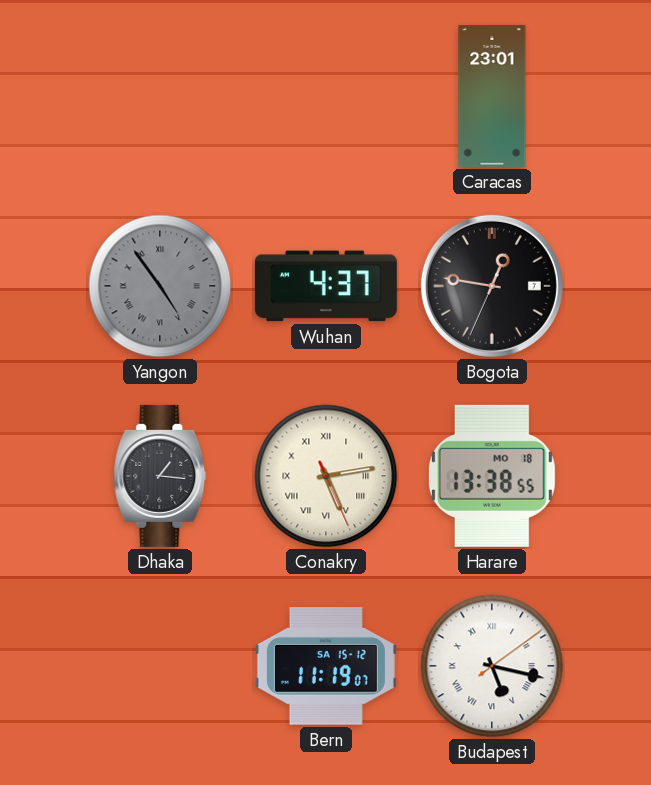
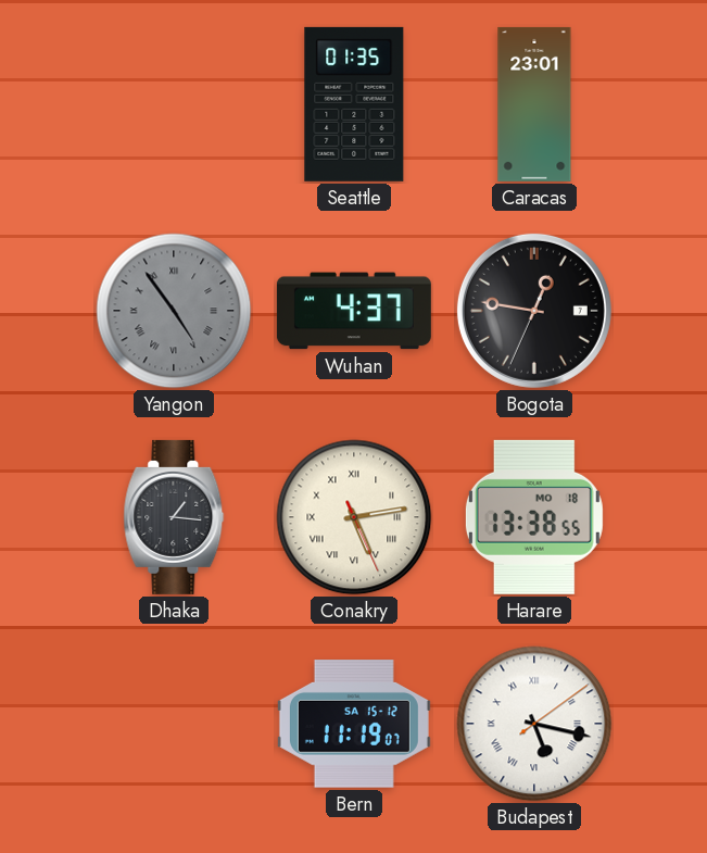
Seattle: none -> 01:35 (354, 104)
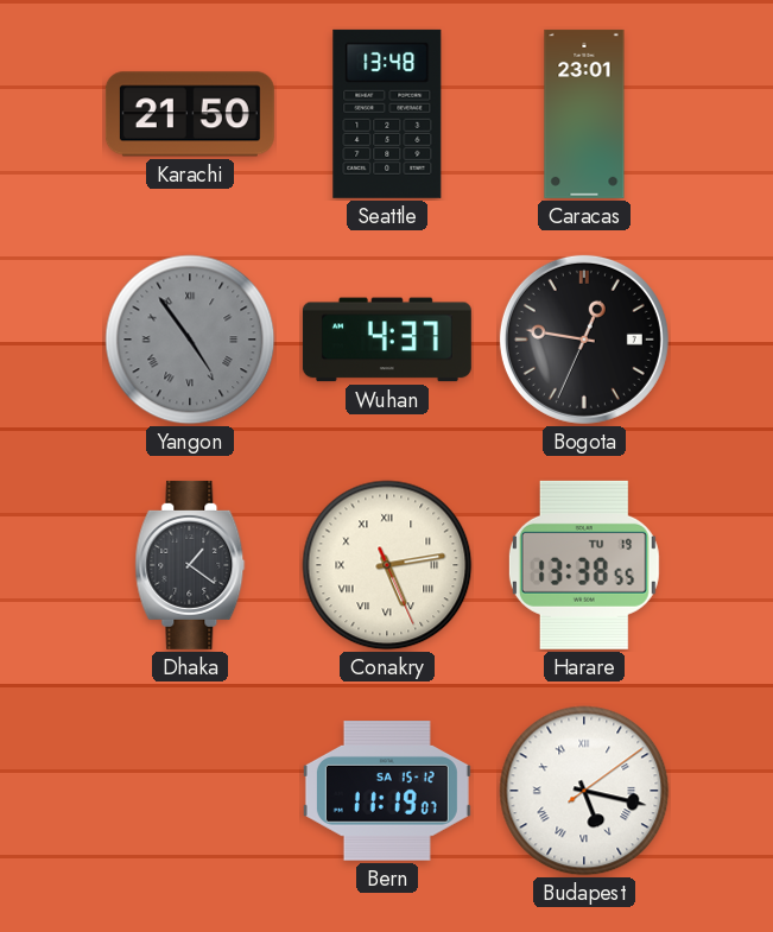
Karachi: none -> 21:50 (190, 114)
Seattle: 01:35 -> 13:48 (387, 114)
Dhaka: 1:16 -> 1:21 (190, 565)
Harare date: MO 18 -> TU 19 (584, 565)
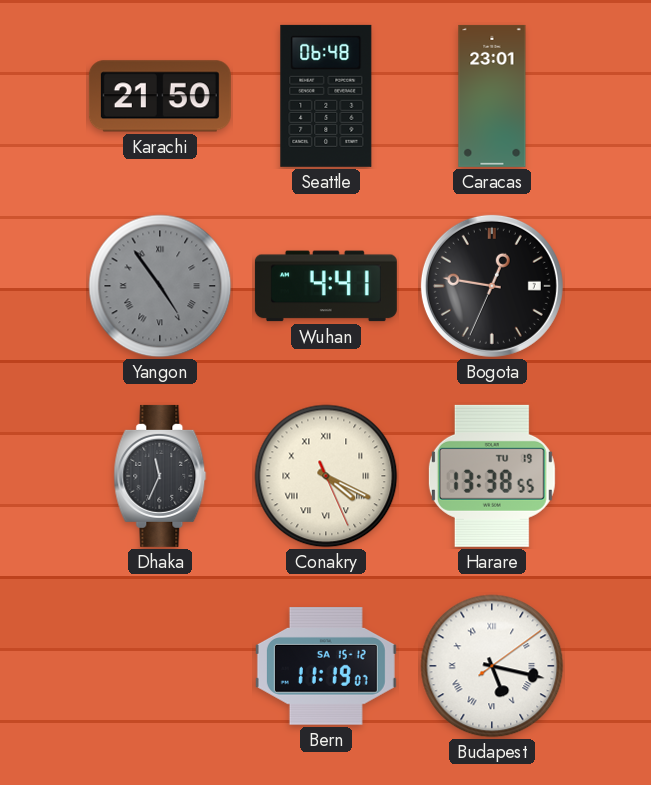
Seattle: 13:48 -> 06:48 (326, 96)
Wuhan: 4:37 -> 4:41 (326, 286)
Dhaka: 1:21 -> 11:34 (160, 476)
Conakry: 5:13 -> 4:19 (326, 476)
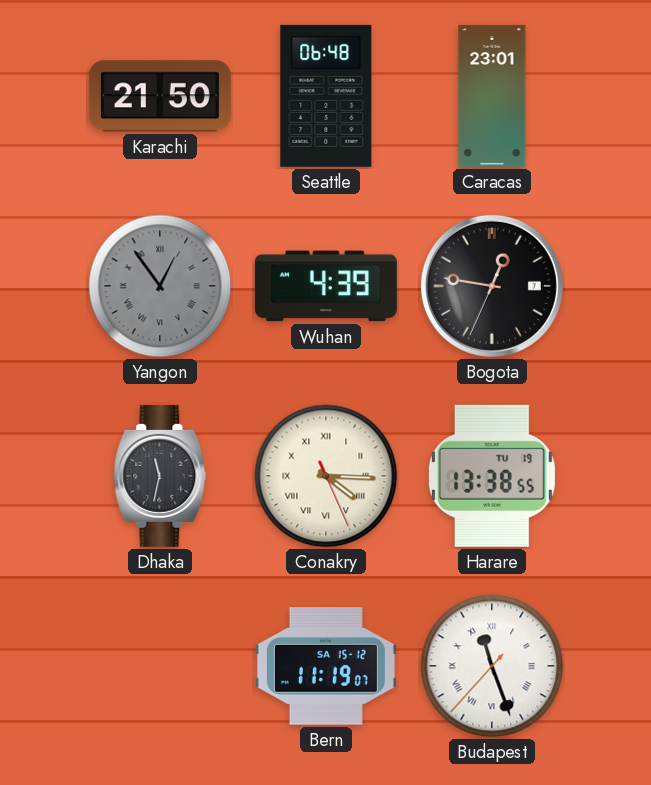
Yangon: 4:54 -> 12:54 (160, 286)
Wuhan: 4:41 -> 4:39 (326, 286)
Dhaka: 11:34 -> 11:32 (160, 476)
Conakry: 4:19 -> 4:15 (326, 476)
Budapest: 5:17 -> 11:26 (492, 666)
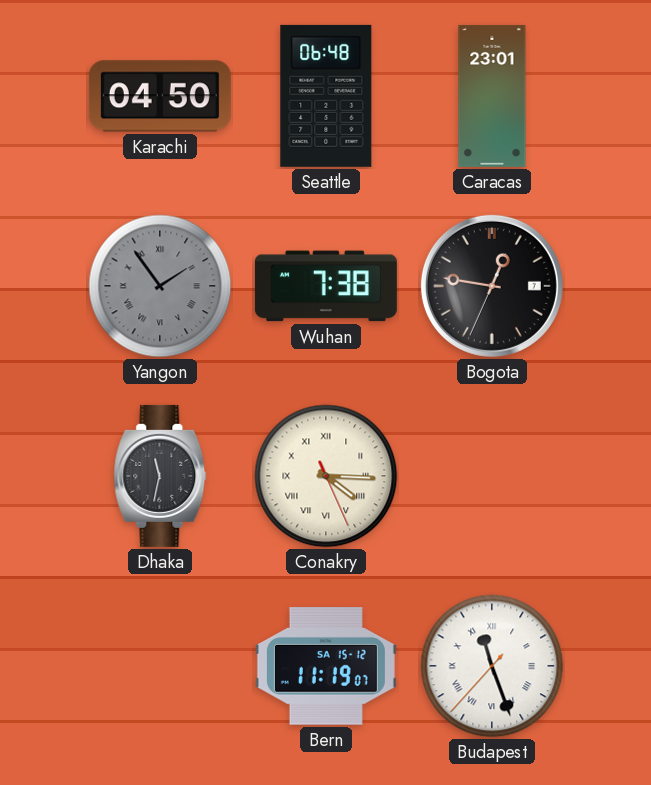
Karachi: 21:50 -> 04:50 (160, 96)
Yangon: 12:54 -> 1:54 (160, 286)
Wuhan: 4:39 -> 7:38 (326, 286)
Harare: 13:38 -> none (492, 476)
